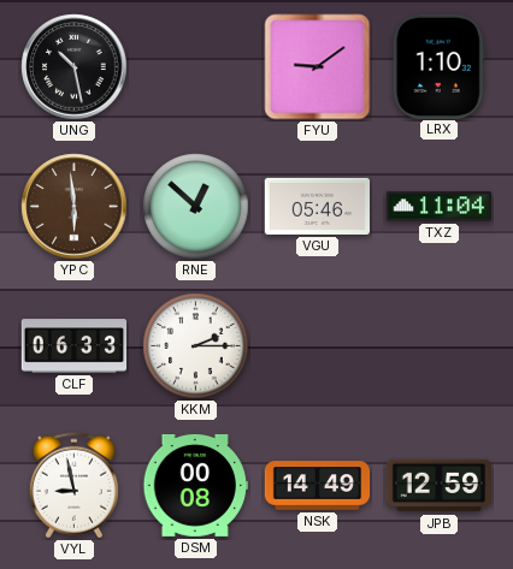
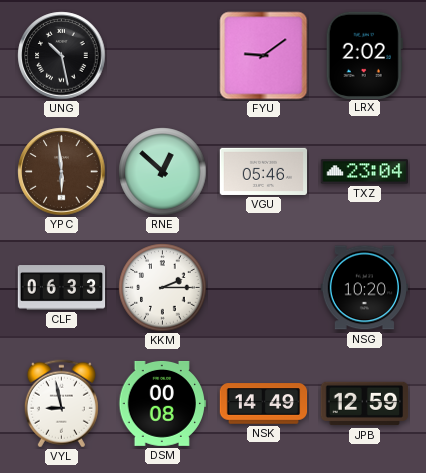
LRX: 1:10 -> 2:02 (364, 55)
TXZ: 11:04 -> 23:04 (364, 172)
NSG: none -> 10:20 (364, 288)
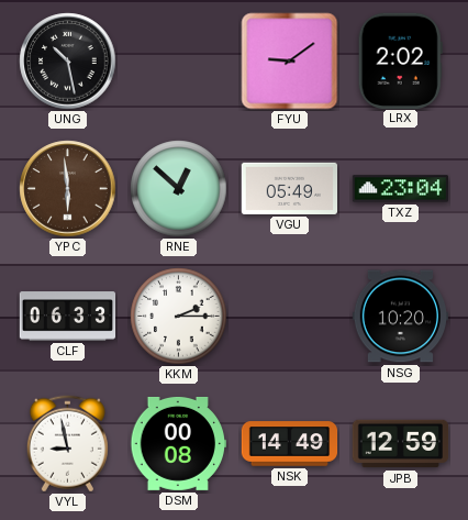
VGU: 05:46 -> 05:49 (290, 188)
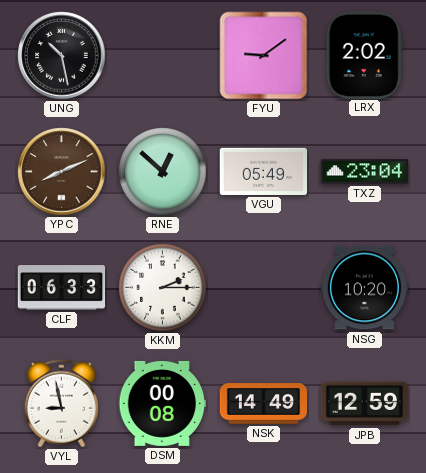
YPC: 5:59 -> 8:11 (62, 172)
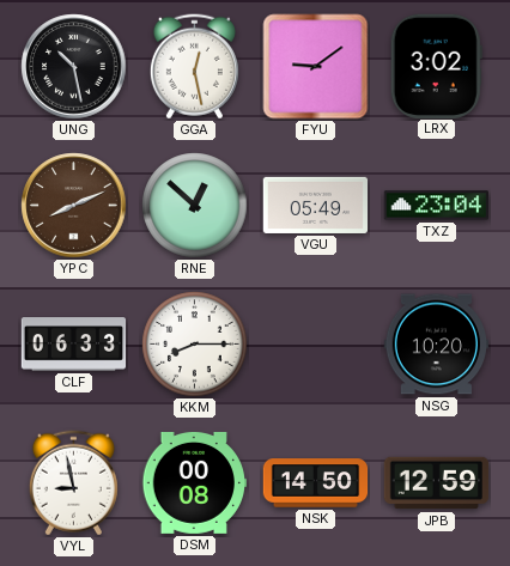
GGA: none -> 12:28 (194, 67)
LRX: 2:02 -> 3:02 (436, 66)
KKM: 2:15 -> 8:15 (195, 345)
NSK: 14:49 -> 14:50 (316, 483)
